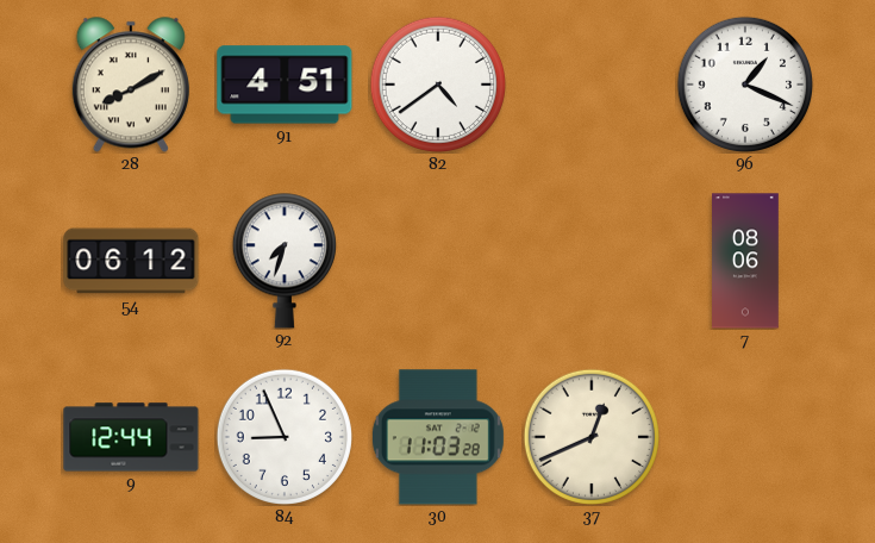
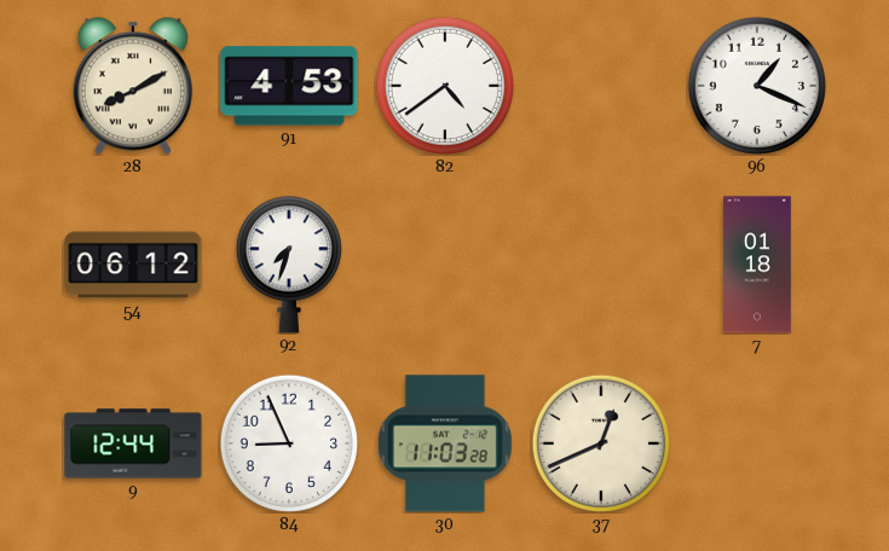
91: 4:51 -> 4:53 (289, 86)
7: 08:06 -> 01:18 (758, 265)
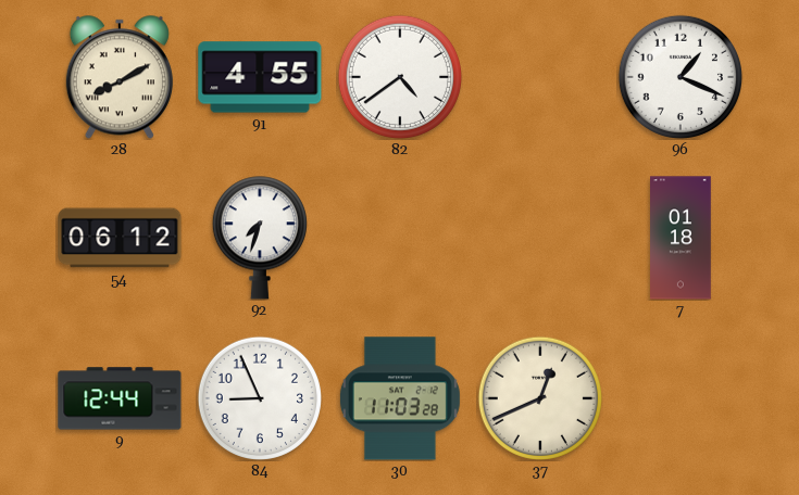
91: 4:53 -> 4:55 (260, 77)
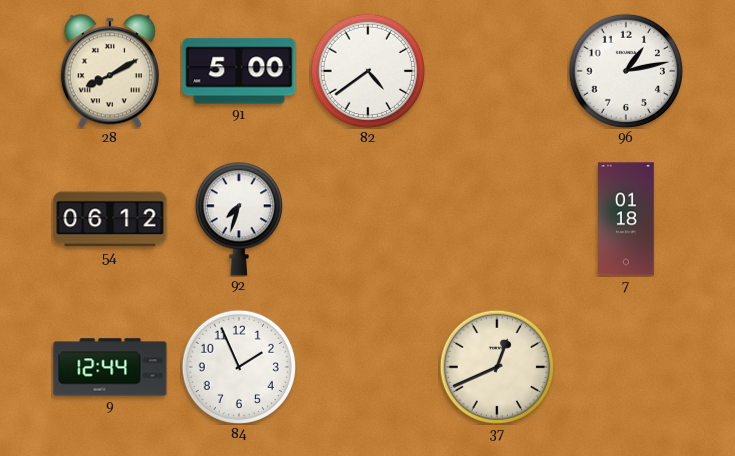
91: 4:55 -> 5:00 (239, 71)
96: 1:19 -> 1:13 (626, 71)
84: 8:56 -> 1:56 (239, 367)
30: 11:03 -> none (400, 398)
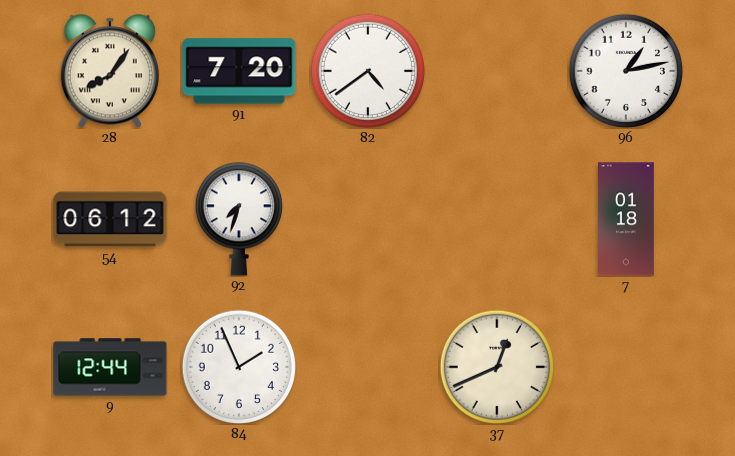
28: 8:10 -> 8:06 (110, 71)
91: 5:00 -> 7:20 (239, 71)
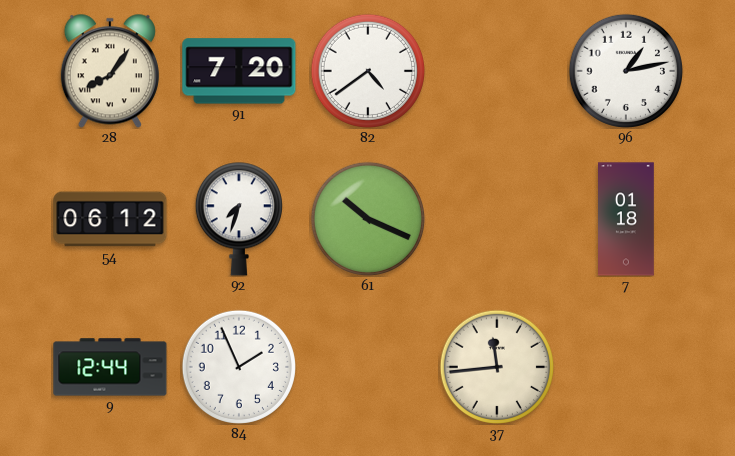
61: none -> 10:19 (368, 219)
37: 12:41 -> 11:44 (497, 367)
